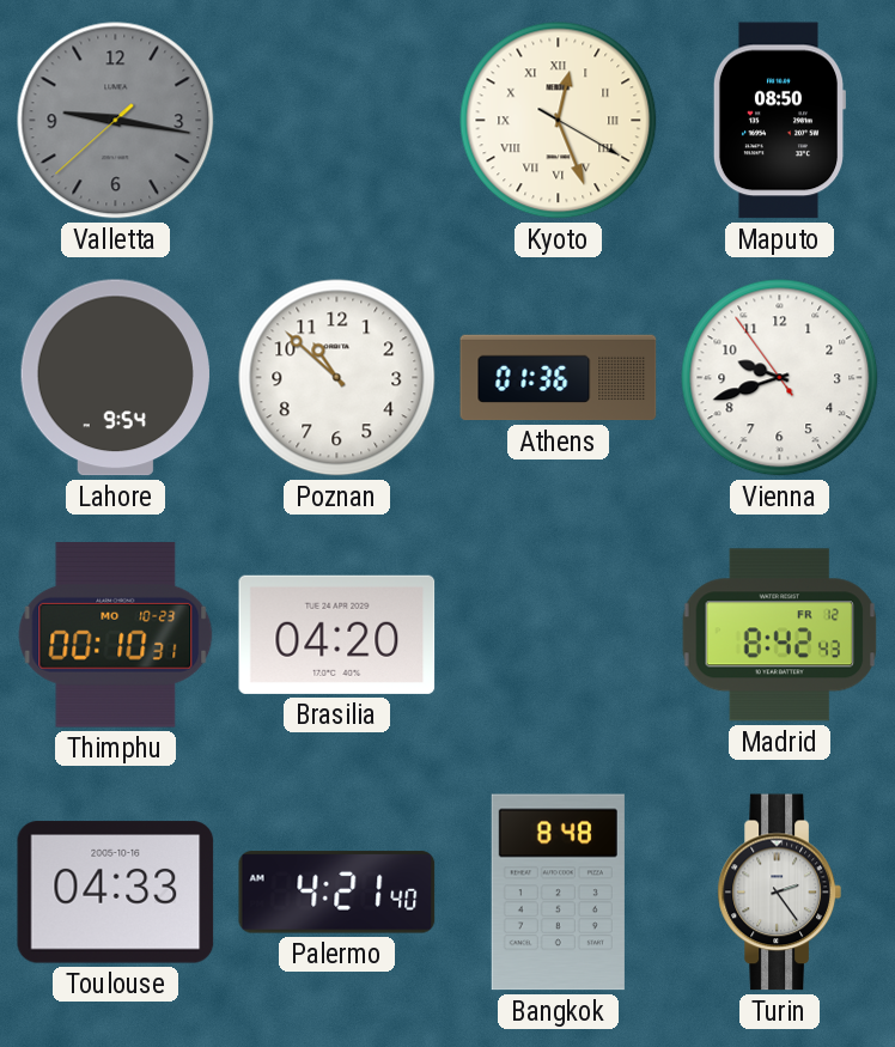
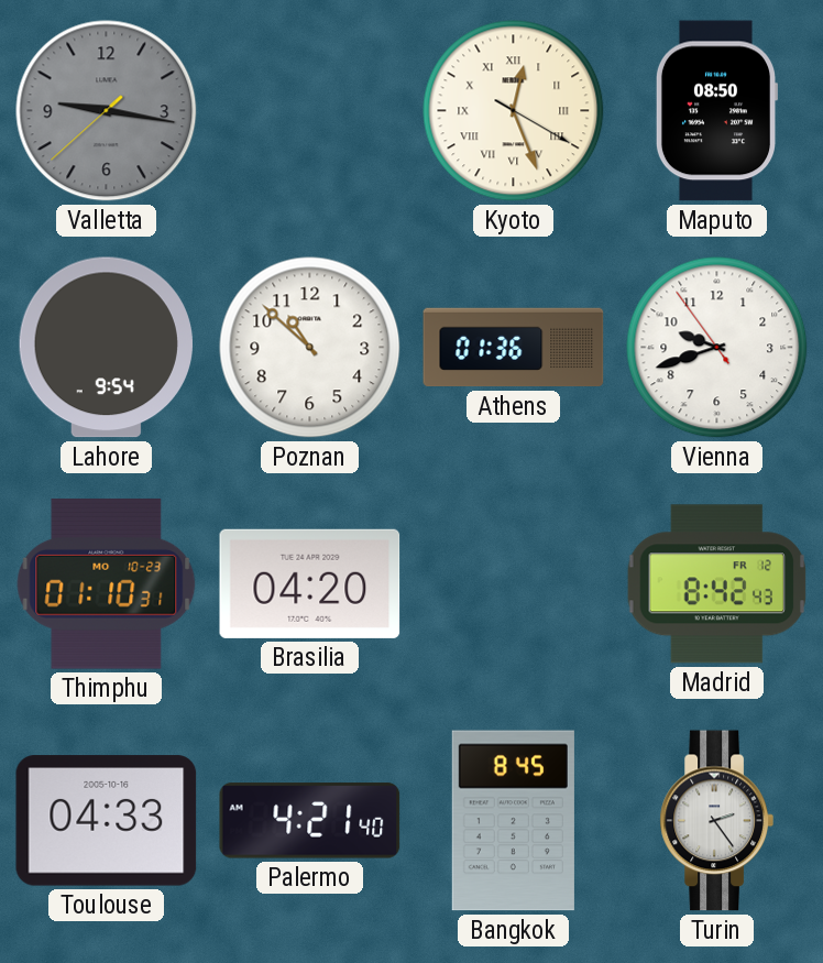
Thimphu: 00:10 -> 01:10 (107, 584)
Bangkok: 8:48 -> 8:45 (513, 821)
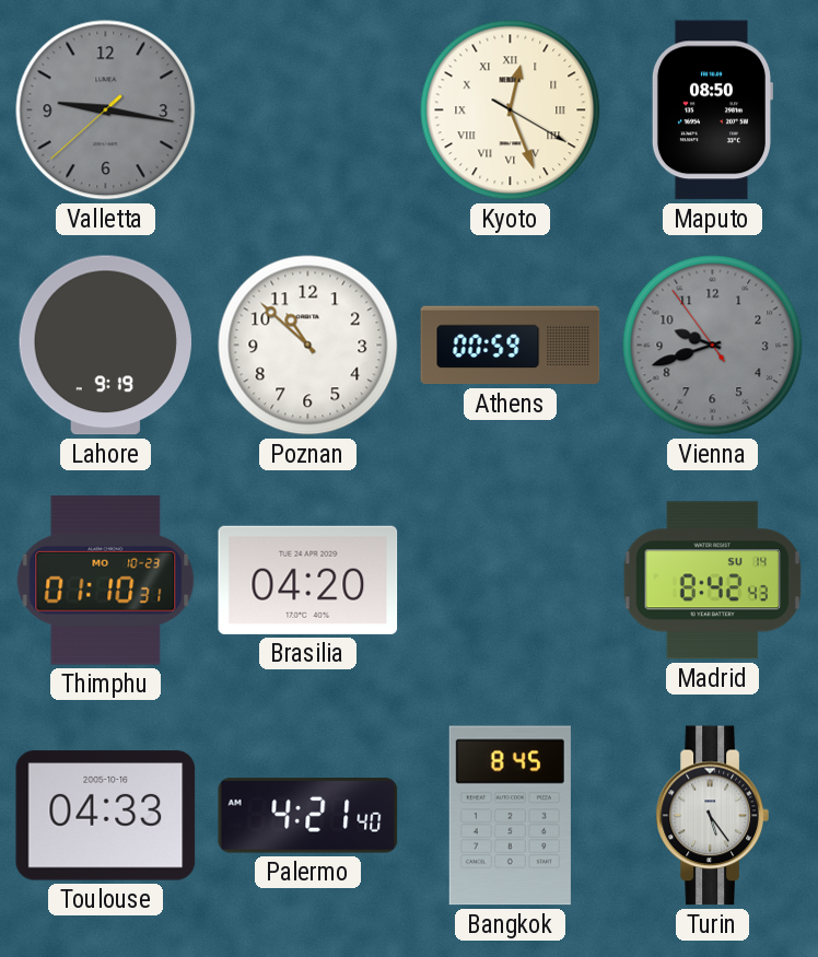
Lahore: 9:54 -> 9:19 (105, 346)
Athens: 01:36 -> 00:59 (511, 346)
Vienna dial: white -> grey (713, 346)
Madrid date: FR 12 -> SU 14 (713, 581)
Turin: 2:24 -> 5:24 (712, 816)
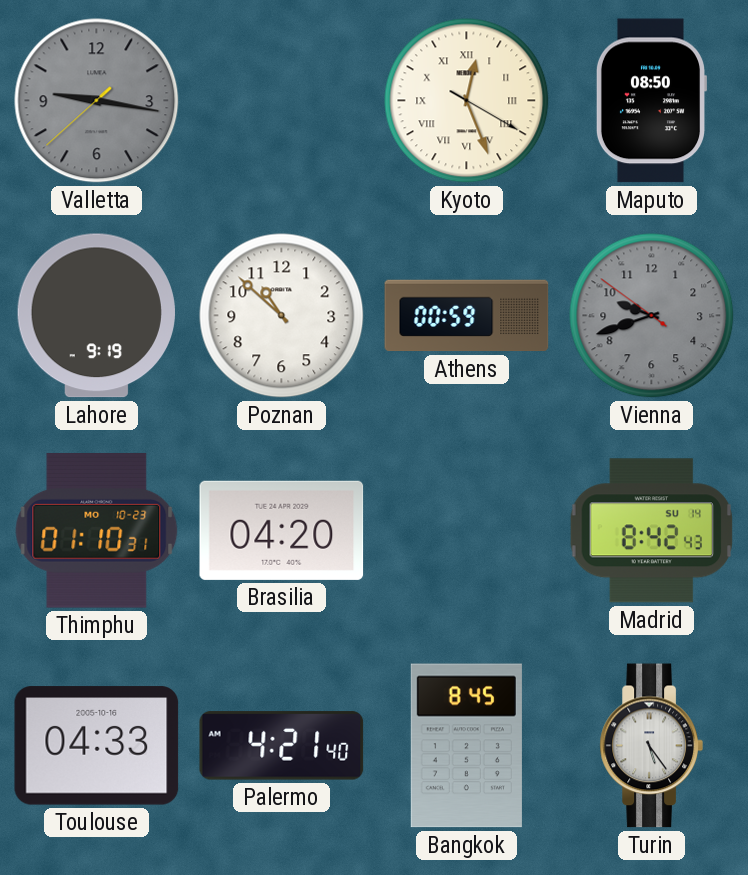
Vienna: 9:41:54 -> 9:41:51 (652, 316)
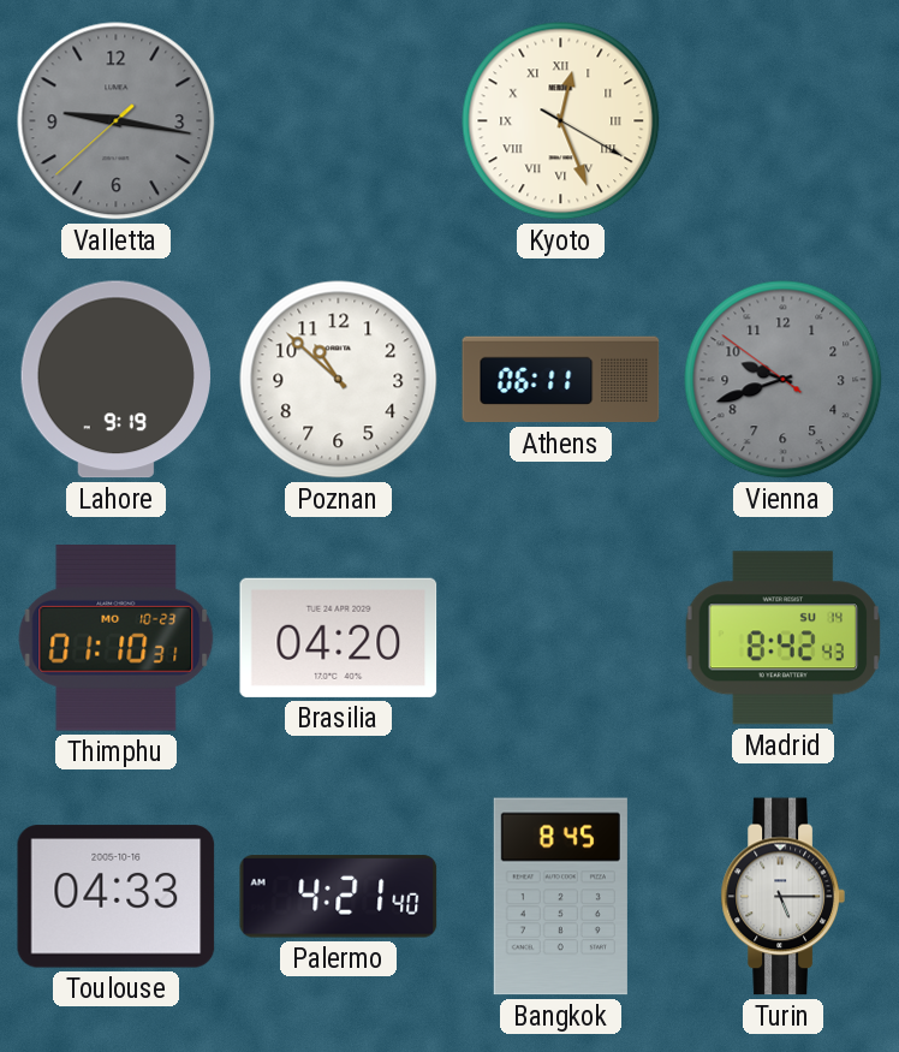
Maputo: 08:50 -> none (650, 101)
Athens: 00:59 -> 06:11 (561, 380)
Turin: 5:24 -> 5:15 (782, 897)
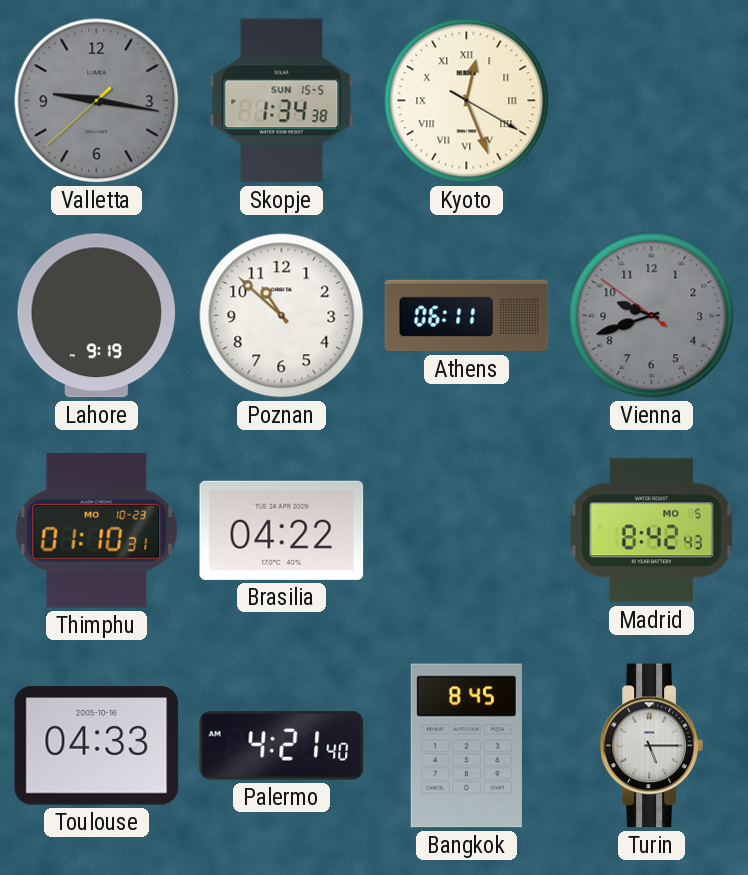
Skopje: none -> 1:34 (282, 101)
Brasilia: 04:20 -> 04:22 (282, 530)
Madrid date: SU 14 -> MO 5 (652, 531)
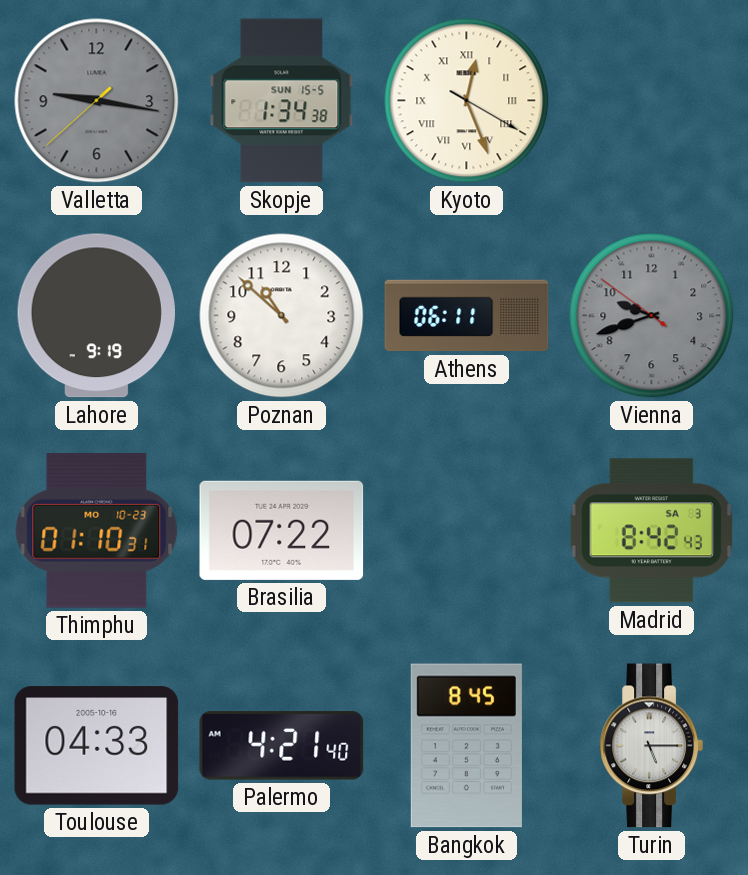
Brasilia: 04:22 -> 07:22 (282, 530)
Madrid date: MO 5 -> SA 3 (652, 531)
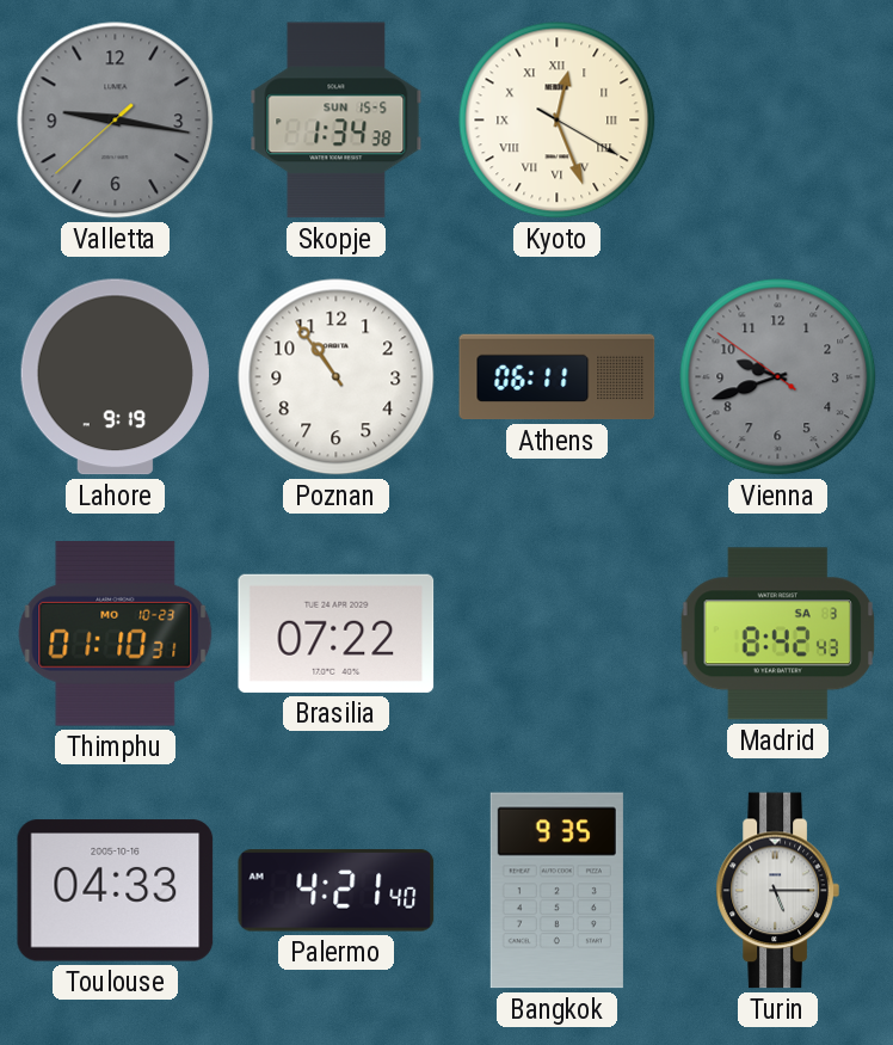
Poznan: 10:52 -> 10:54 (337, 377)
Bangkok: 8:45 -> 9:35 (556, 891)
